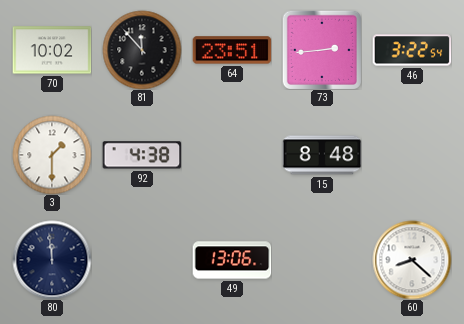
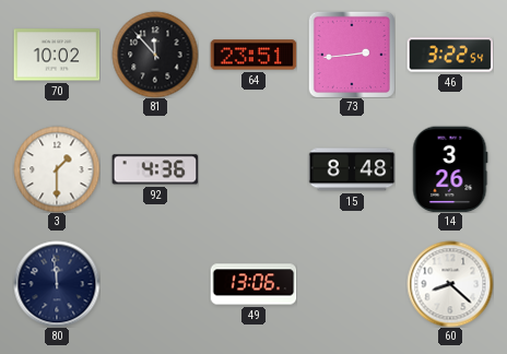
92: 4:38 -> 4:36 (155, 169)
14: none -> 3:26 (450, 169)
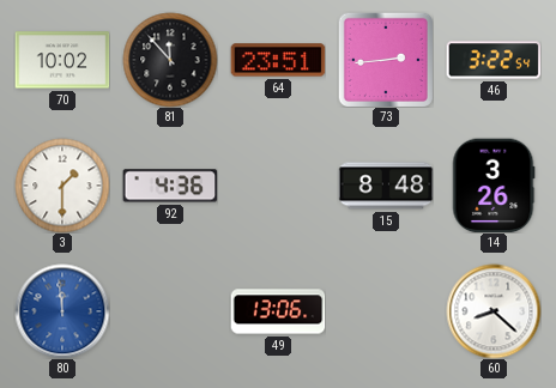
80 dial: navy -> blue (62, 311)
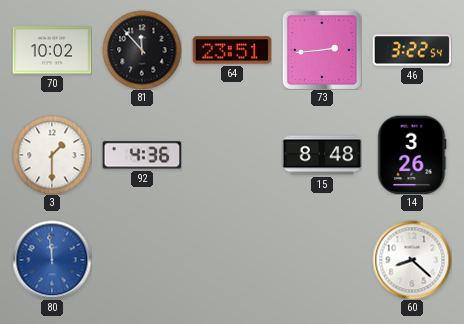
49: 13:06 -> none (278, 311)
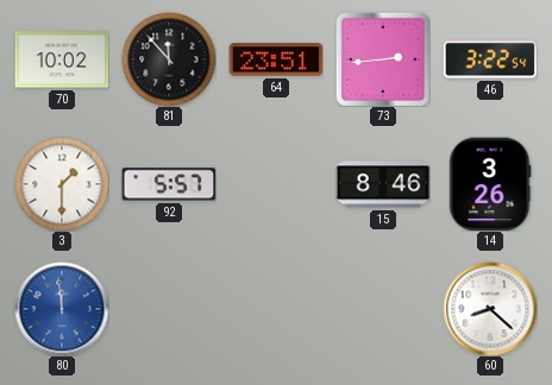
92: 4:36 -> 5:57 (169, 184)
15: 8:48 -> 8:46 (383, 184)
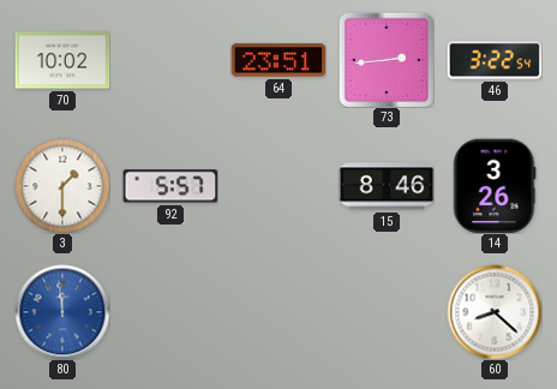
81: 11:53 -> none (169, 59)
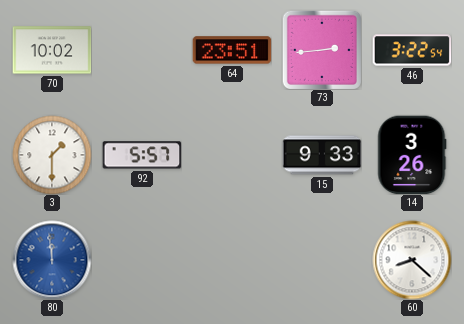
15: 8:46 -> 9:33 (322, 155)
